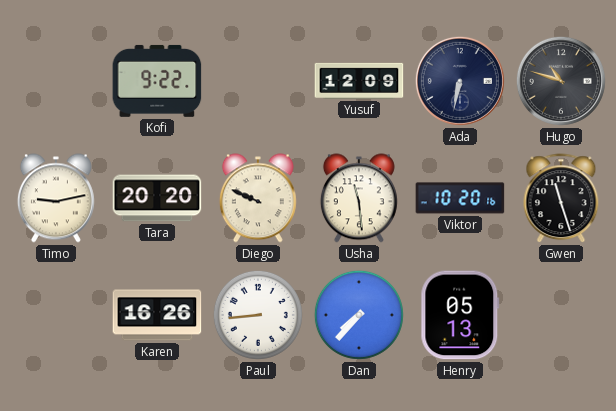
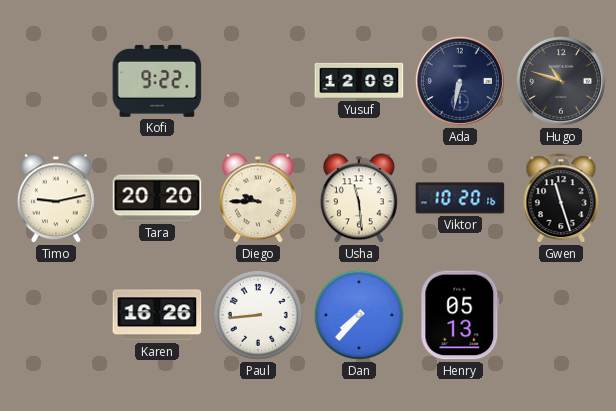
Diego: 9:49 -> 9:45 (258, 198)
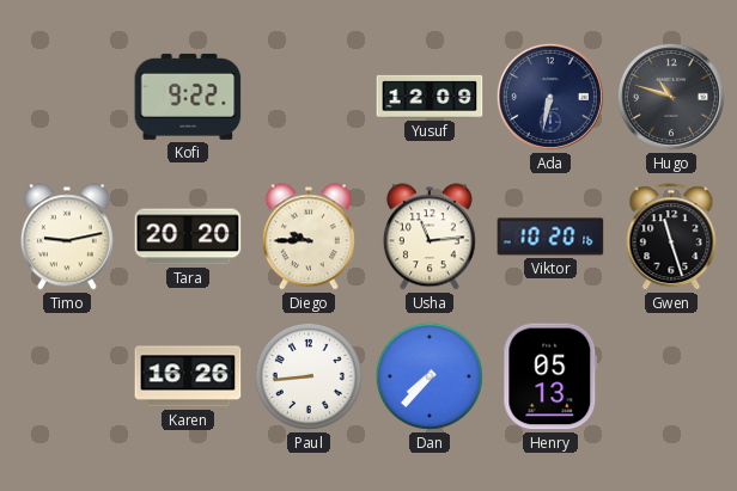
Usha: 11:29 -> 11:14 (430, 237)
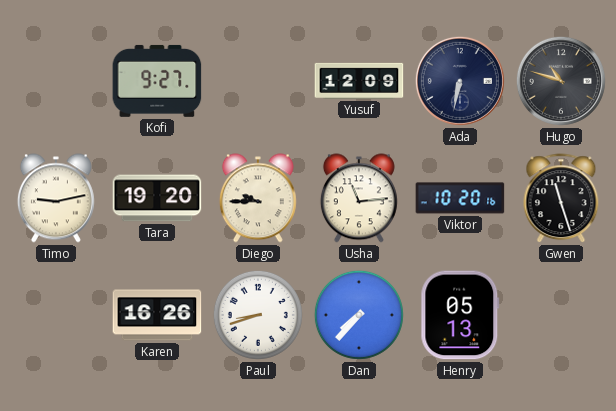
Kofi: 9:22 -> 9:27 (157, 81)
Tara: 20:20 -> 19:20 (157, 198)
Paul: 8:44 -> 8:42 (258, 315)
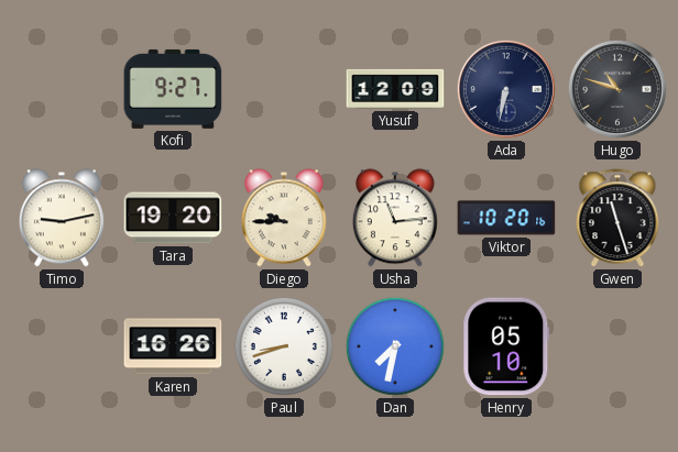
Dan: 7:37 -> 7:32 (395, 346)
Henry: 05:13 -> 05:10 (506, 346)
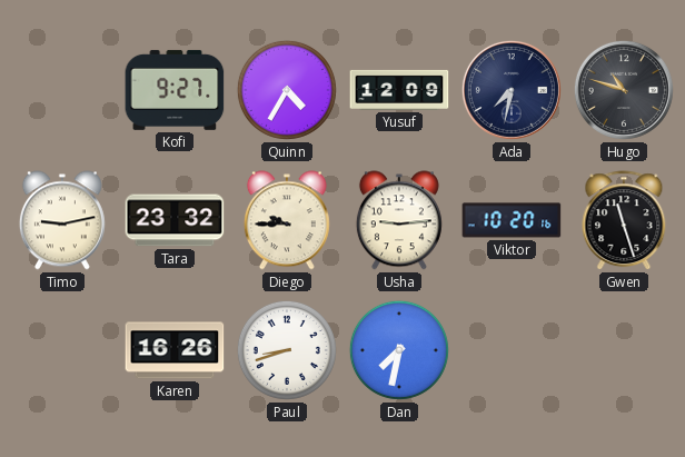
Quinn: none -> 4:35 (287, 90)
Ada: 6:32 -> 7:32 (512, 90)
Tara: 19:20 -> 23:32 (175, 220)
Usha: 11:14 -> 9:14 (399, 220)
Henry: 05:10 -> none (506, 346)
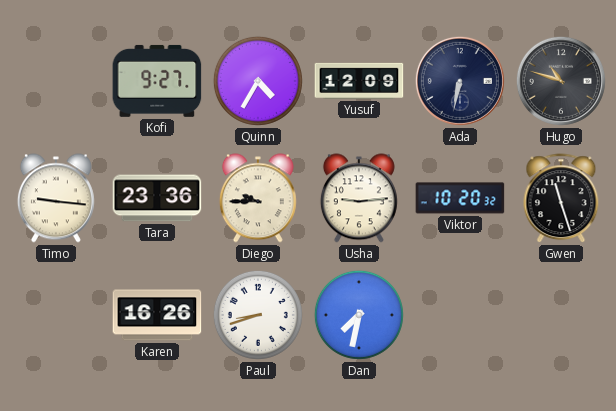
Ada: 7:32 -> 6:32 (460, 81)
Timo: 9:13 -> 9:16 (56, 198)
Tara: 23:32 -> 23:36 (157, 198)
Viktor: 10:20:16 -> 10:20:32 (460, 198)
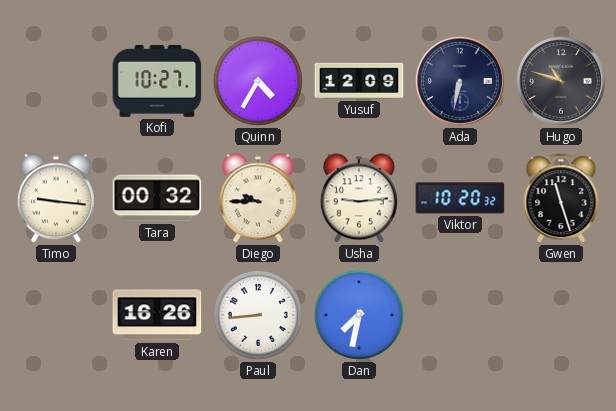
Kofi: 9:27 -> 10:27 (157, 81)
Tara: 23:36 -> 00:32 (157, 198)
Paul: 8:42 -> 8:44 (258, 315)
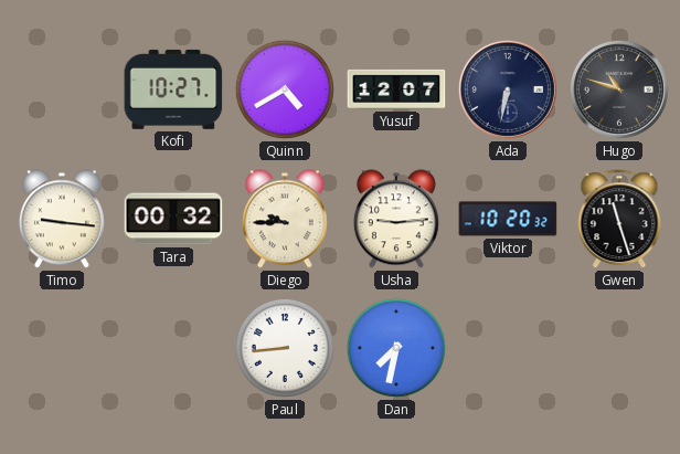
Quinn: 4:35 -> 4:40 (285, 89)
Yusuf: 12:09 -> 12:07 (396, 89)
Karen: 16:26 -> none (157, 315)
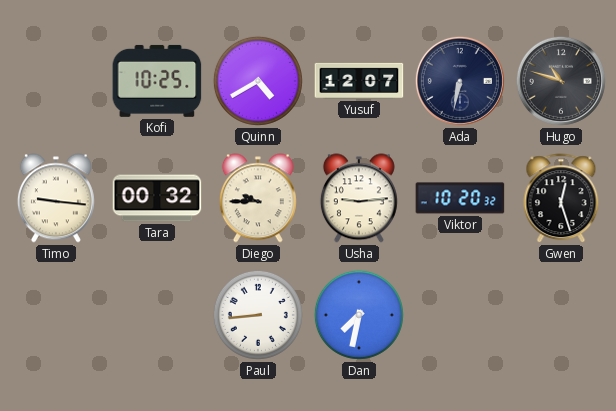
Kofi: 10:27 -> 10:25 (157, 81)
Gwen: 11:27 -> 12:27 (561, 199)
